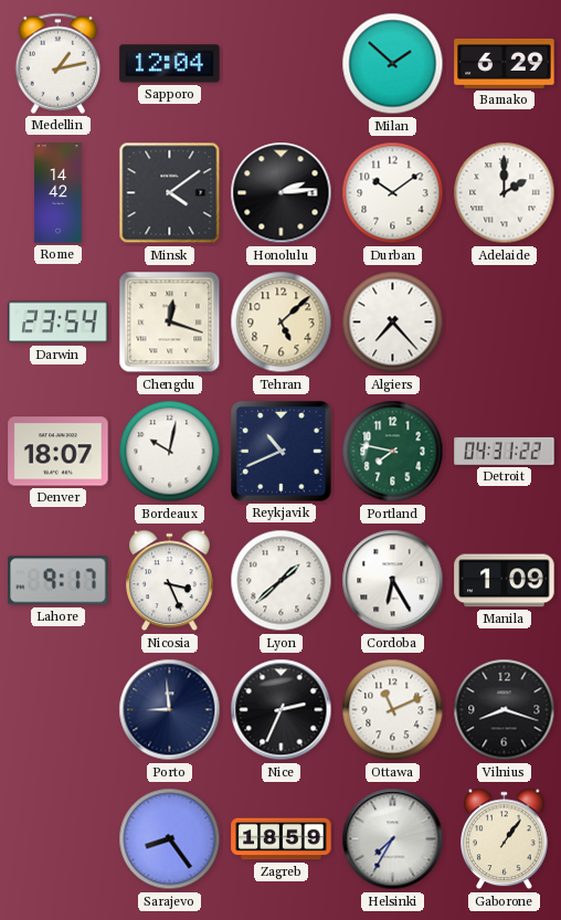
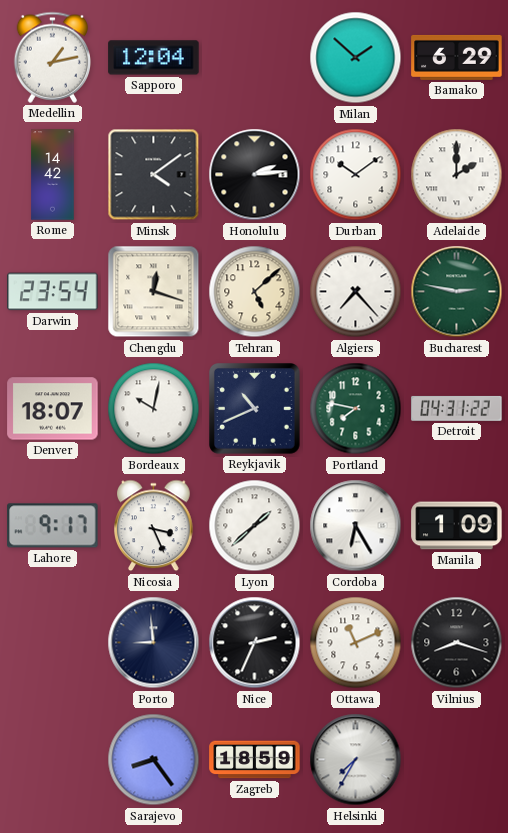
Bucharest: none -> 2:47 (457, 292)
Gaborone: 1:06 -> none (505, 839)
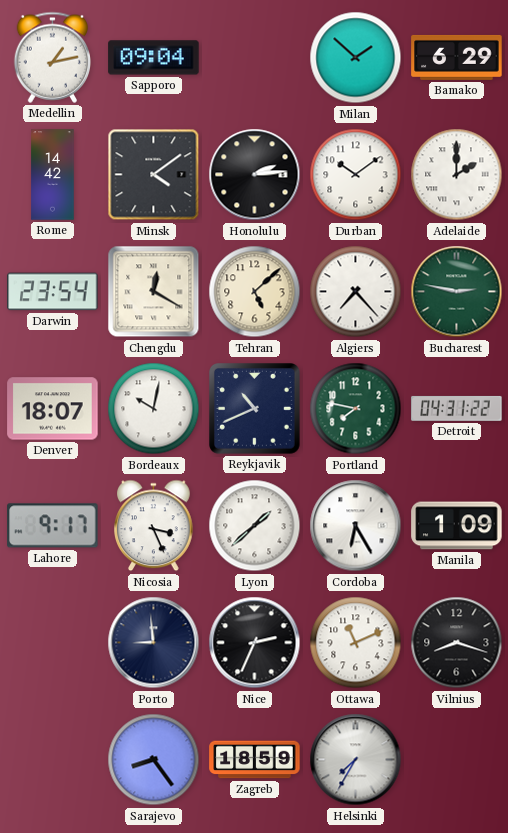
Sapporo: 12:04 -> 09:04 (154, 58)
Chengdu: 12:18 -> 12:20 (154, 292)
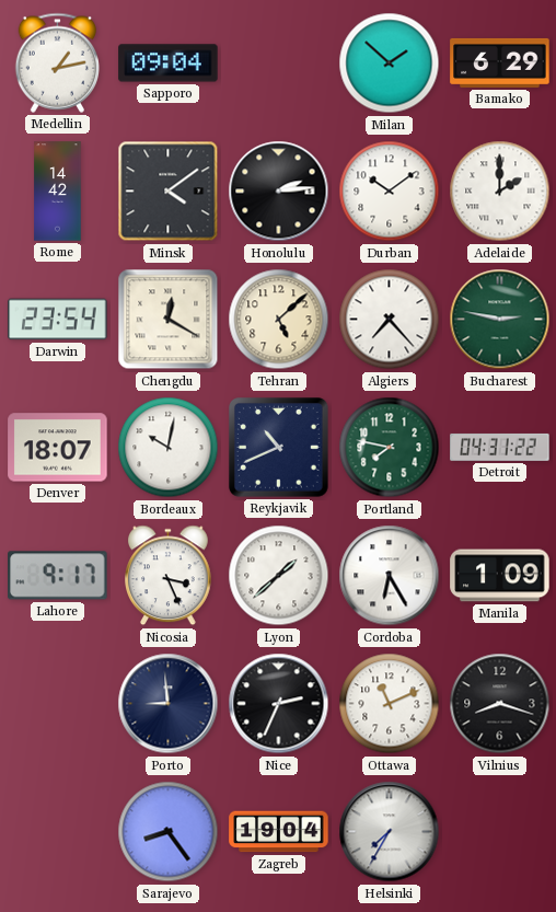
Zagreb: 18:59 -> 19:04 (279, 832)
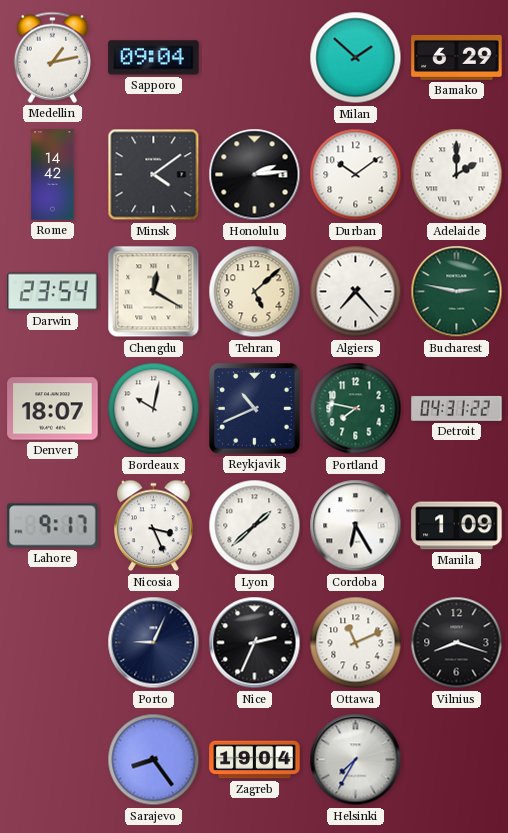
Porto: 8:59 -> 9:04 (154, 643)
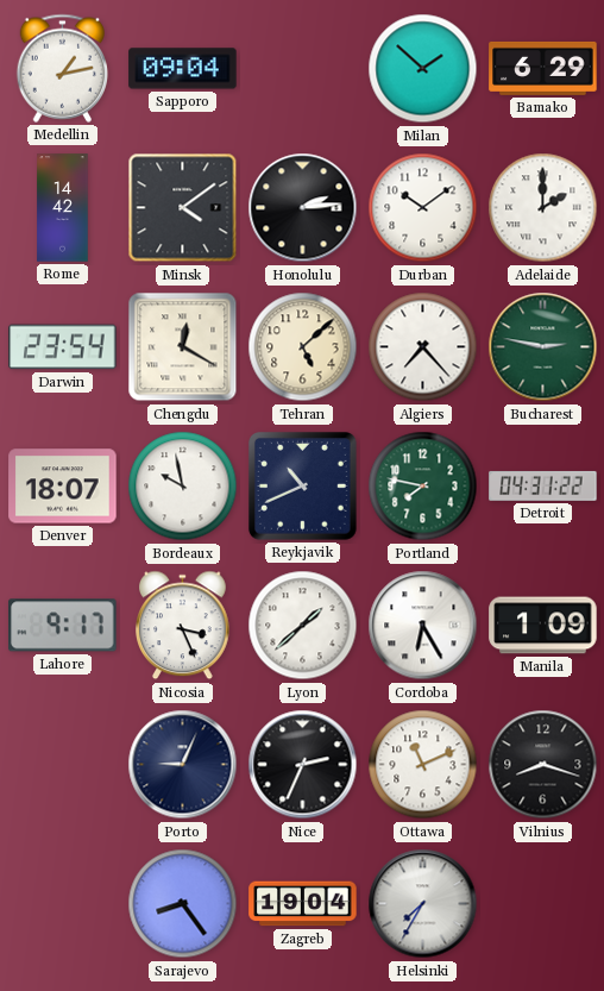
Bordeaux: 10:02 -> 9:58 (183, 487)
